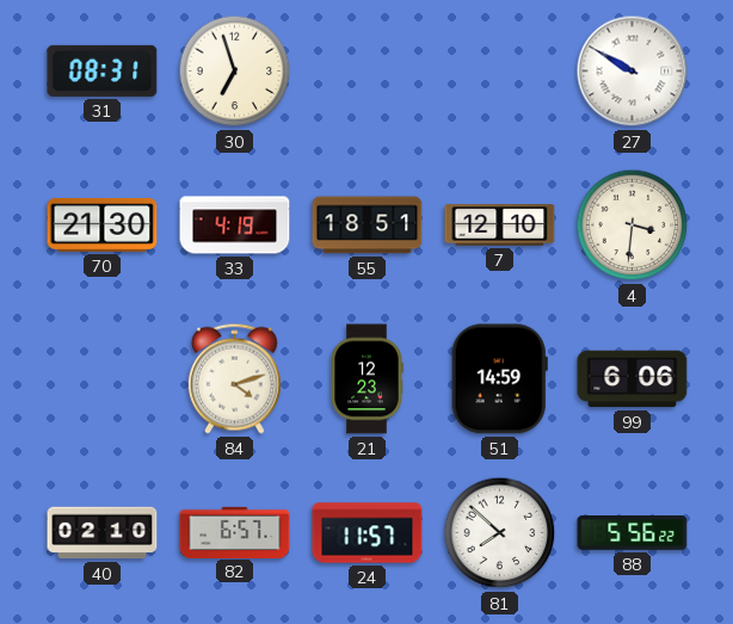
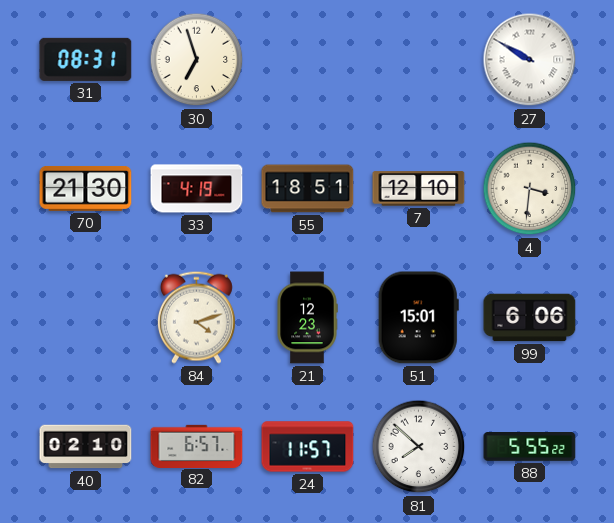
51: 14:59 -> 15:01 (418, 318)
88: 5:56 -> 5:55 (530, 447)
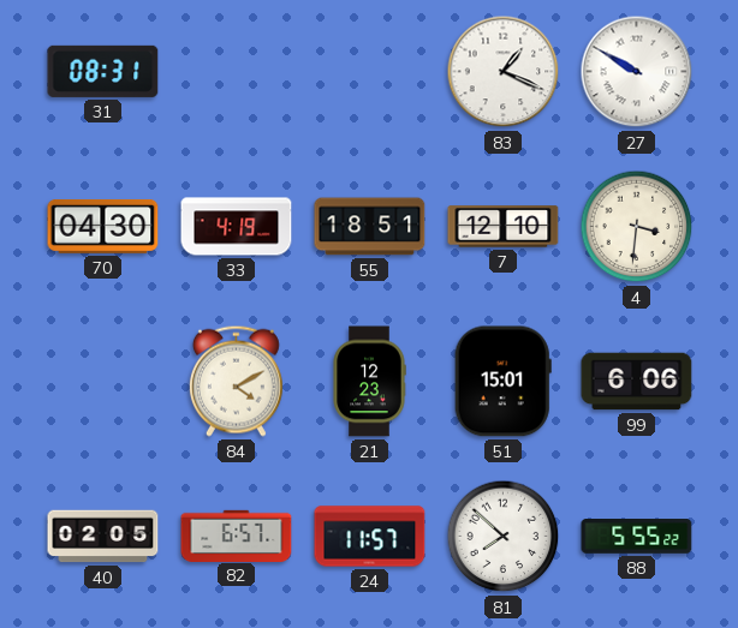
30: 6:57 -> none (197, 60)
83: none -> 1:19 (504, 72)
70: 21:30 -> 04:30 (103, 227)
84: 4:12 -> 4:10 (236, 381)
40: 02:10 -> 02:05 (103, 537)
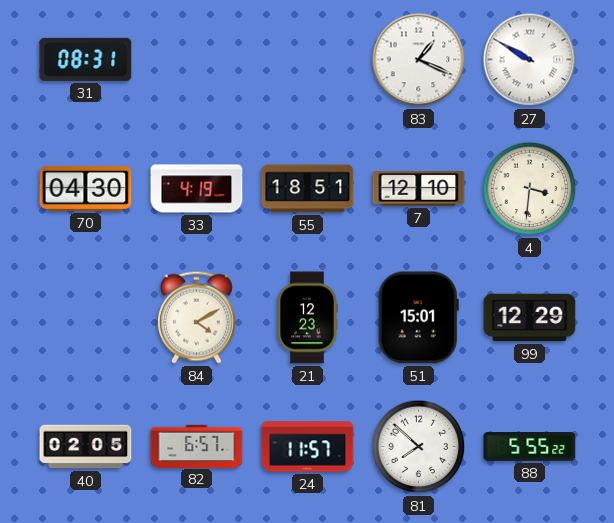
99: 6:06 -> 12:29 (530, 318)
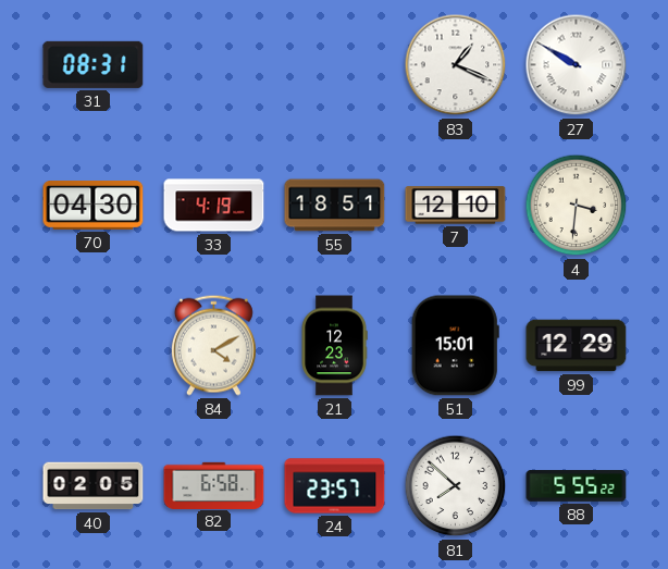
82: 6:57 -> 6:58 (214, 485)
24: 11:57 -> 23:57 (335, 486)
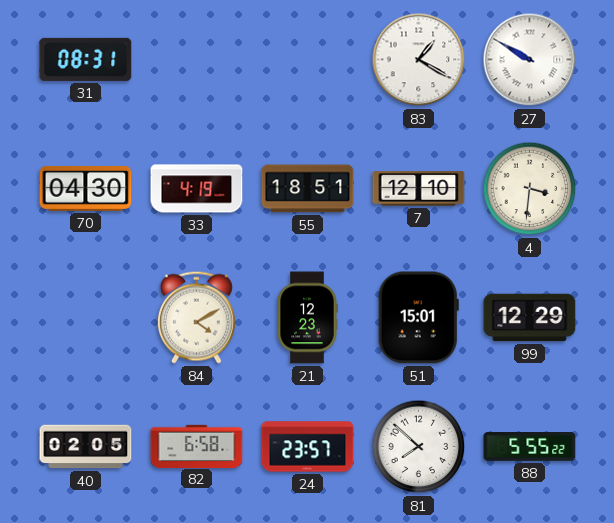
83: 1:19 -> 1:20 (419, 60)
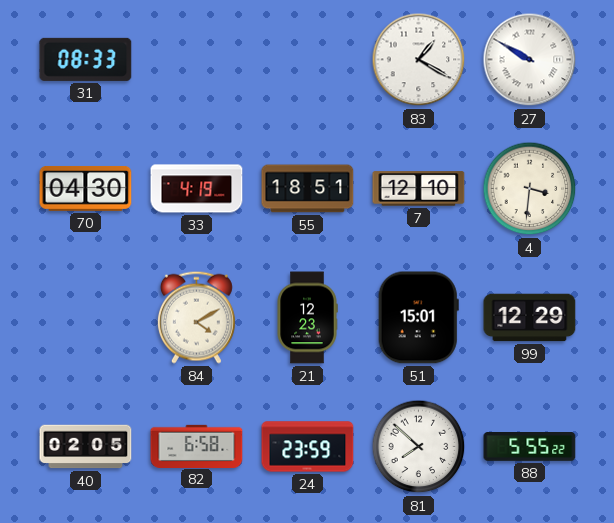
31: 08:31 -> 08:33 (86, 59)
24: 23:57 -> 23:59 (308, 447)
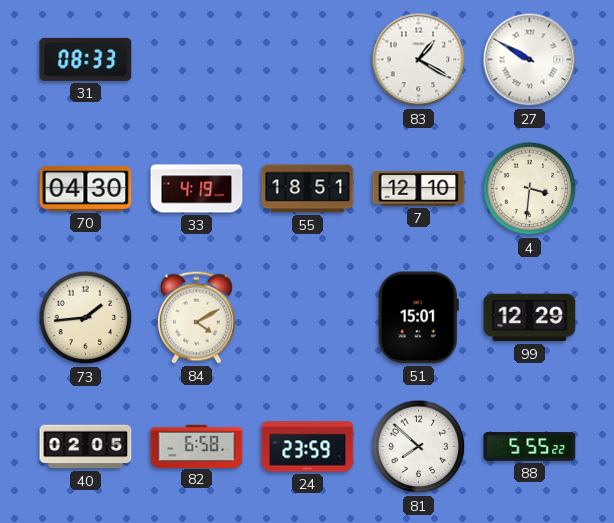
73: none -> 1:44 (86, 318)
21: 12:23 -> none (307, 318)
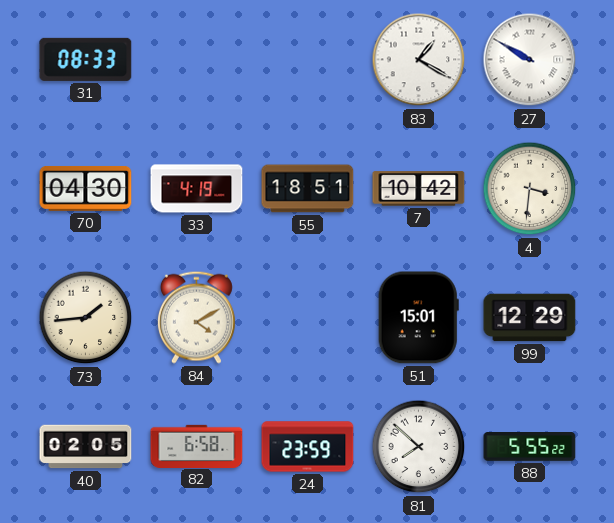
7: 12:10 -> 10:42 (419, 189)
